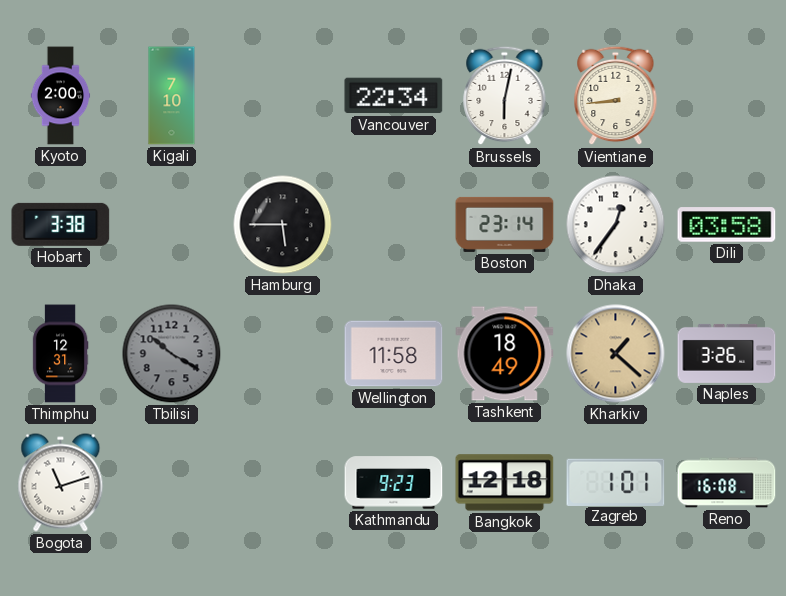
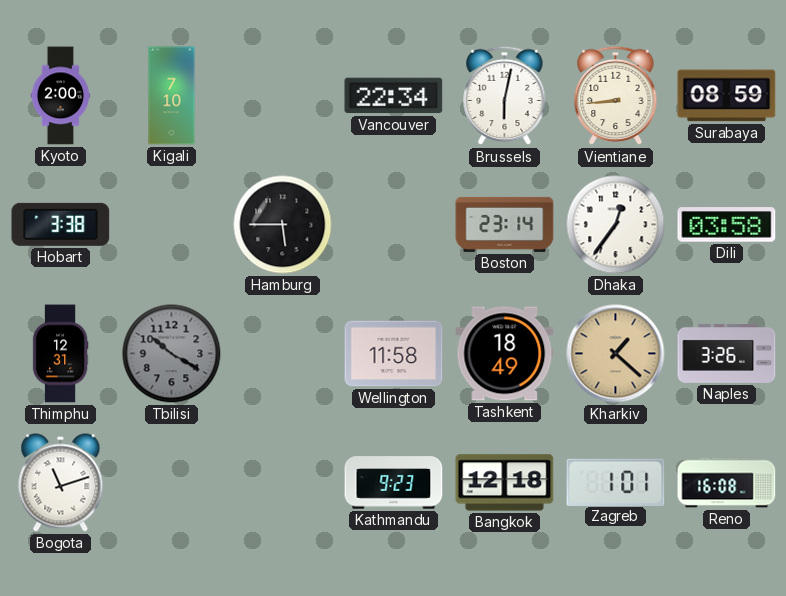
Surabaya: none -> 08:59 (727, 96)
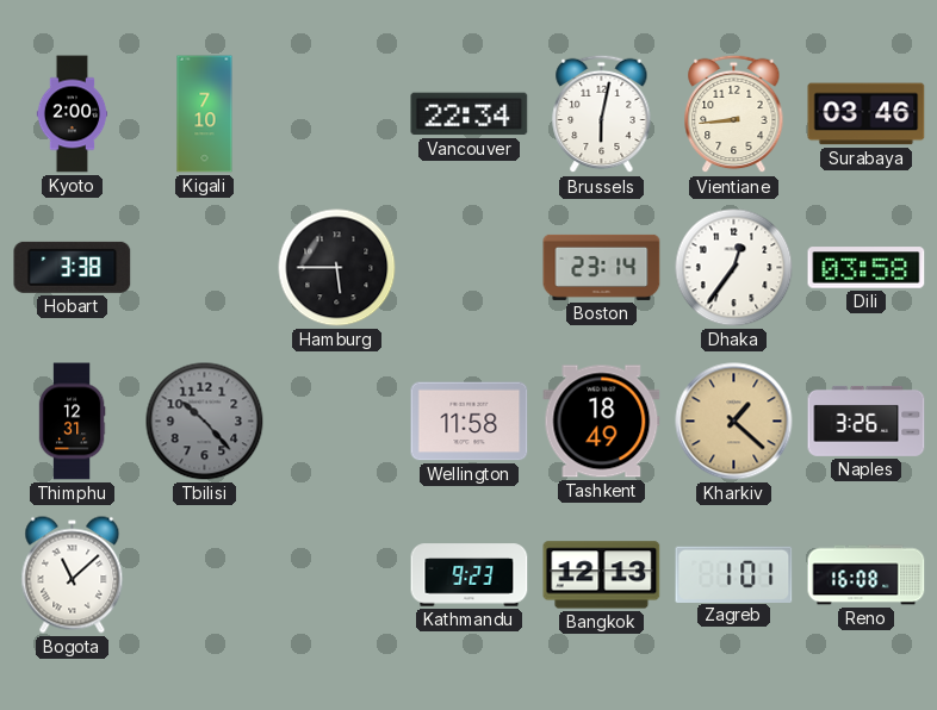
Surabaya: 08:59 -> 03:46 (867, 114)
Tbilisi: 10:20 -> 10:23 (205, 422)
Bogota: 11:12 -> 11:08 (73, 575)
Bangkok: 12:18 -> 12:13 (602, 575)
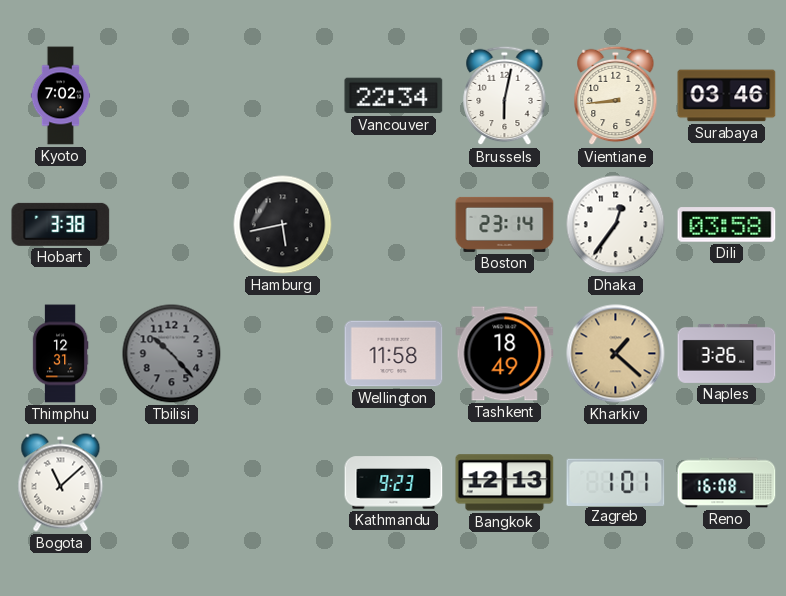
Kyoto: 2:00 -> 7:02 (61, 96)
Kigali: 7:10 -> none (205, 114)
Hamburg: 5:45 -> 5:43 (283, 225)
